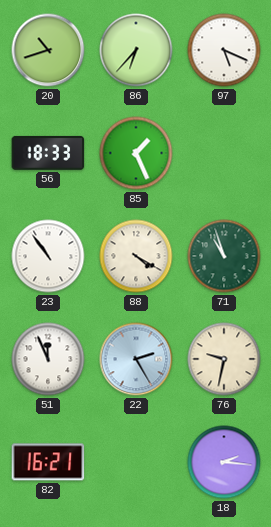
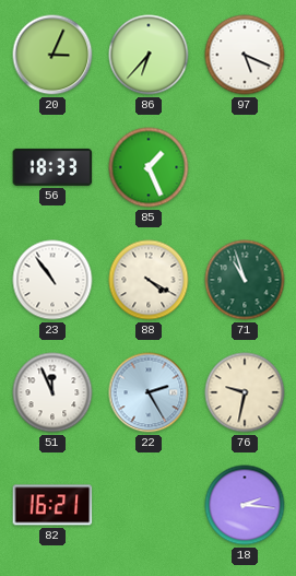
20: 10:42 -> 3:04 (52, 55)
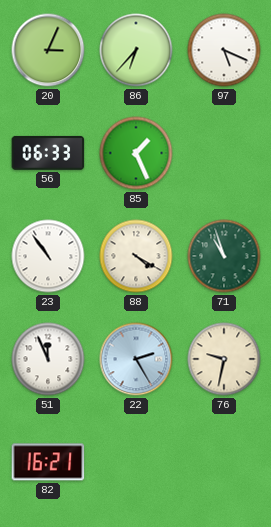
56: 18:33 -> 06:33 (48, 153)
18: 2:16 -> none (245, 505)
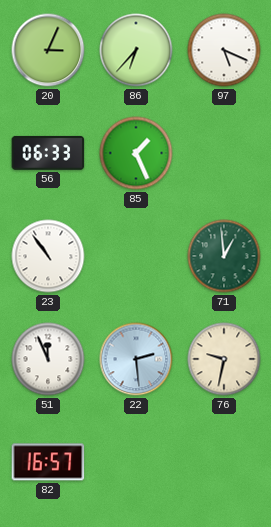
88: 4:20 -> none (136, 256)
71: 10:57 -> 12:59 (224, 256)
22: 2:25 -> 2:29 (136, 359)
82: 16:21 -> 16:57 (48, 462)
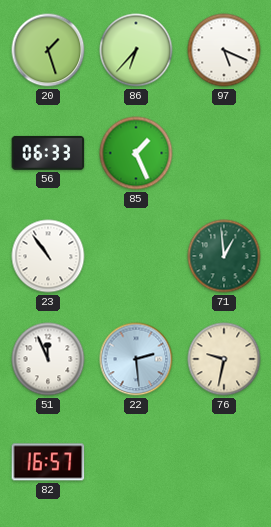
20: 3:04 -> 1:27 (48, 50)
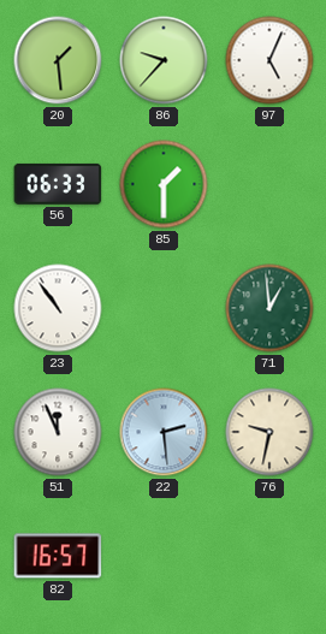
20: 1:27 -> 1:29 (58, 60)
86: 6:37 -> 9:37 (164, 60)
97: 5:19 -> 5:04 (269, 60)
85: 1:26 -> 1:30 (164, 184)
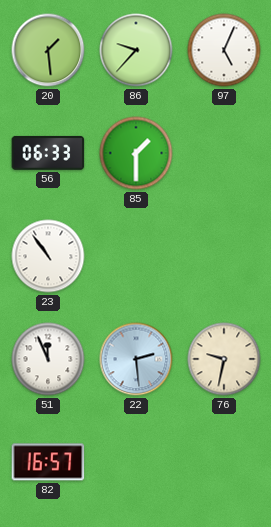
71: 12:59 -> none (269, 308)
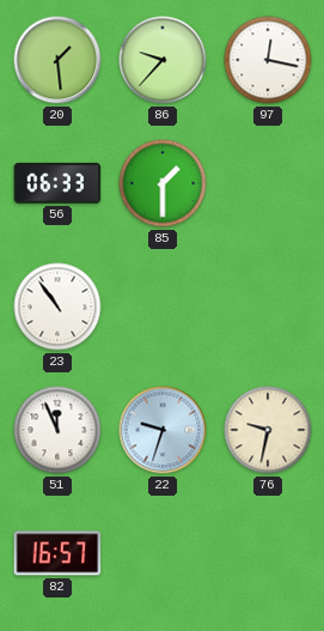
97: 5:04 -> 12:17 (268, 60)
22: 2:29 -> 9:33 (163, 430)
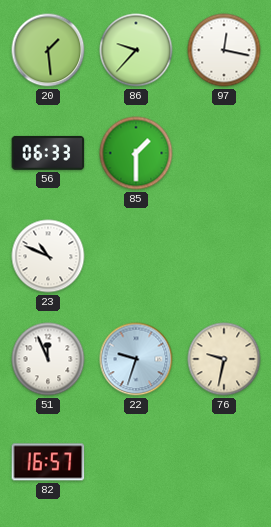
23: 10:54 -> 10:49 (48, 256)
